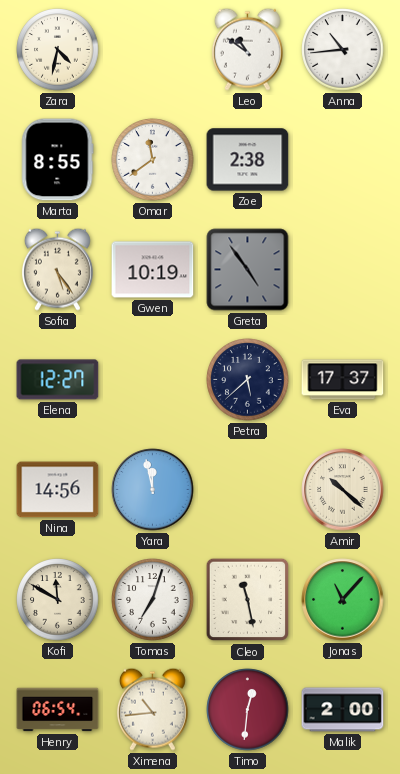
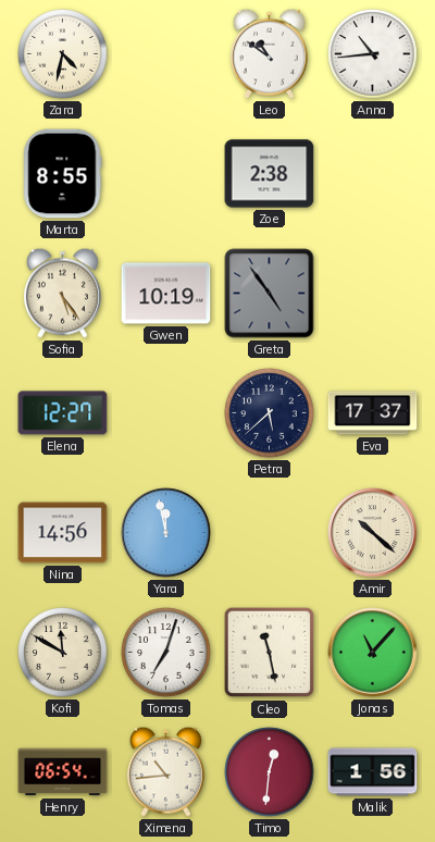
Omar: 11:39 -> none (153, 160)
Malik: 2:00 -> 1:56 (373, 772)
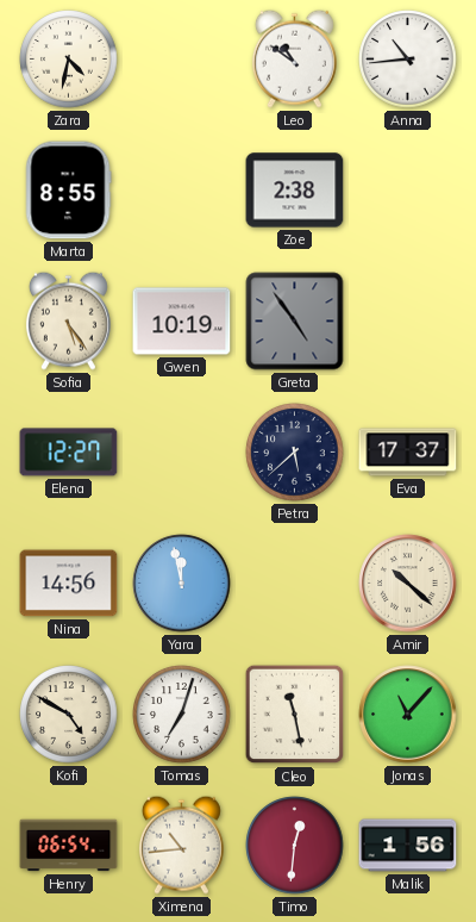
Kofi: 11:50 -> 4:50 (69, 715)
